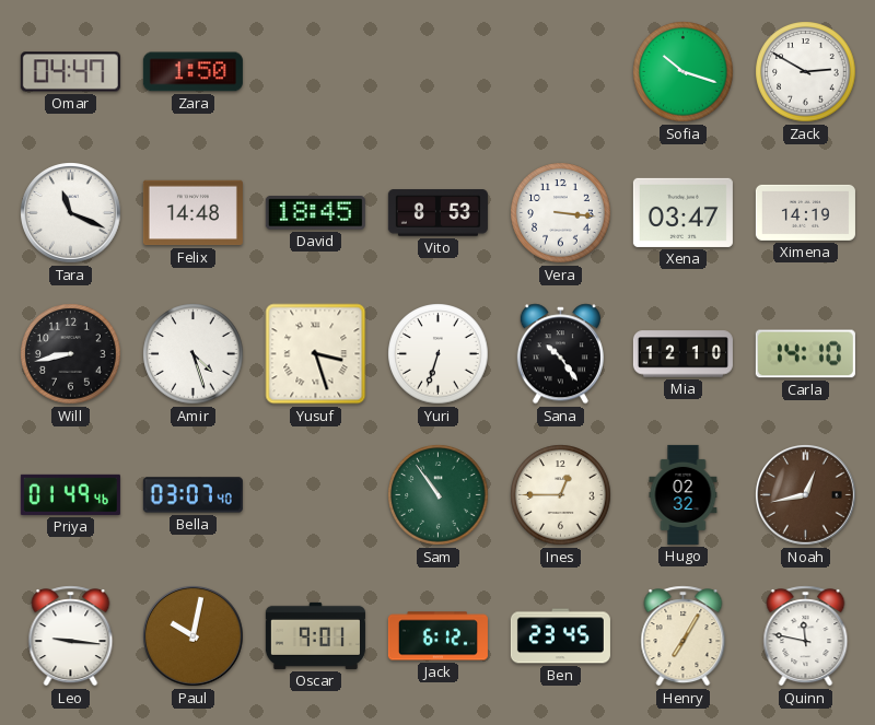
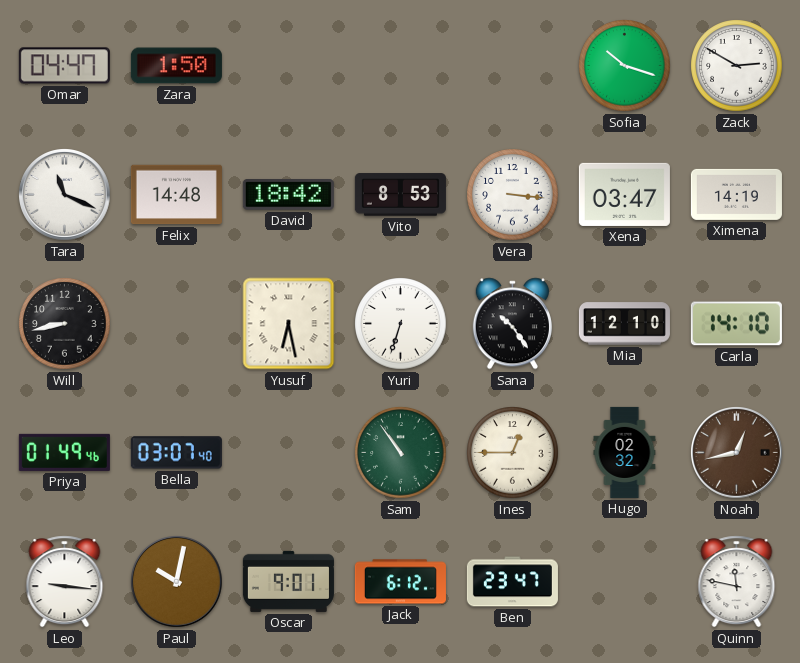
David: 18:45 -> 18:42 (288, 195)
Amir: 4:27 -> none (194, 354)
Yusuf: 3:27 -> 6:28 (289, 324)
Ben: 23:45 -> 23:47 (512, 582)
Henry: 7:05 -> none (684, 636)
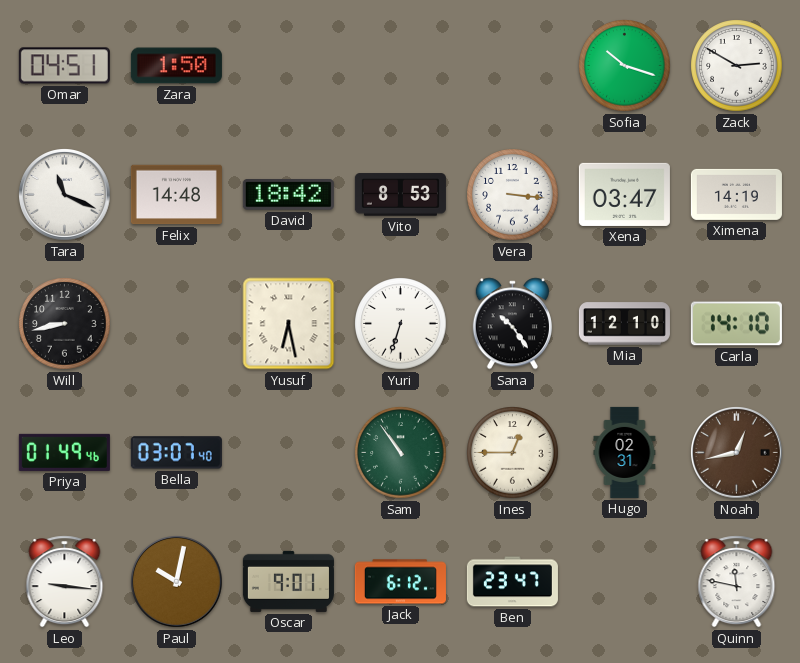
Omar: 04:47 -> 04:51 (64, 66)
Hugo: 02:32 -> 02:31 (625, 452)
